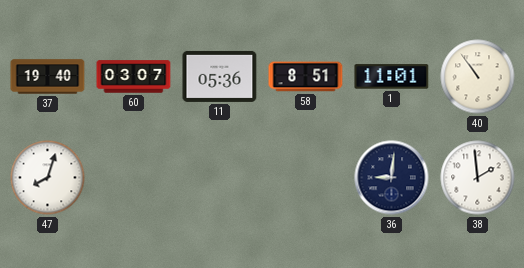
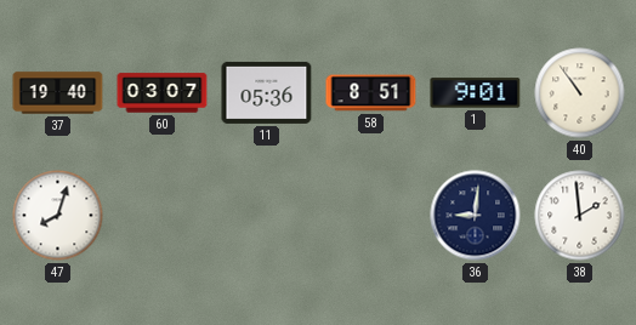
1: 11:01 -> 9:01 (476, 93)
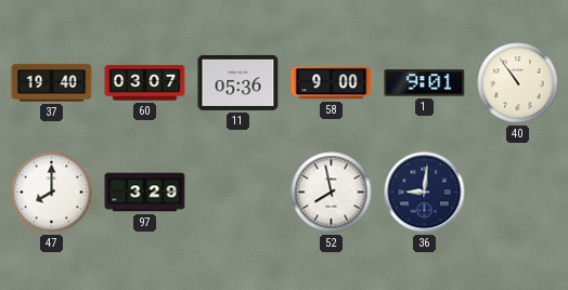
58: 8:51 -> 9:00 (332, 83)
47: 8:03 -> 8:00 (52, 193)
97: none -> 3:29 (145, 193)
52: none -> 7:58 (332, 193)
38: 1:59 -> none (580, 216)
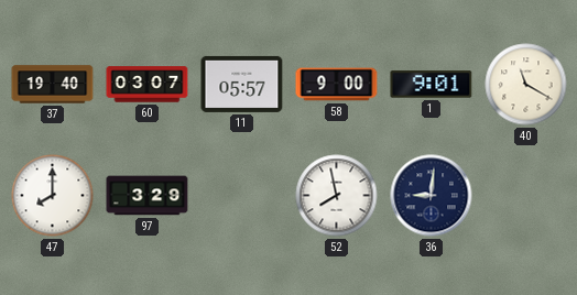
11: 05:36 -> 05:57 (242, 84)
40: 10:54 -> 11:20 (526, 85)
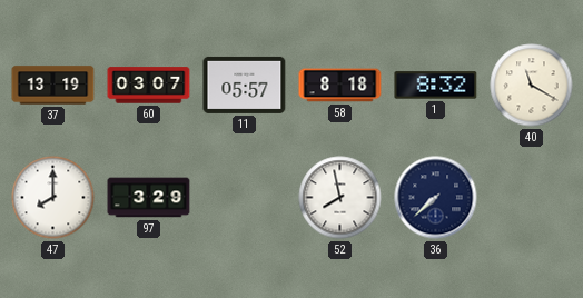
37: 19:40 -> 13:19 (53, 86)
58: 9:00 -> 8:18 (340, 86)
1: 9:01 -> 8:32 (436, 86)
36: 9:01 -> 7:38 (436, 198)
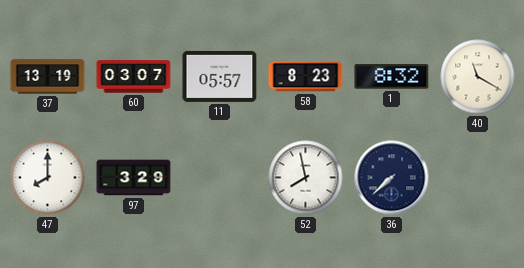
58: 8:18 -> 8:23 (306, 77)
